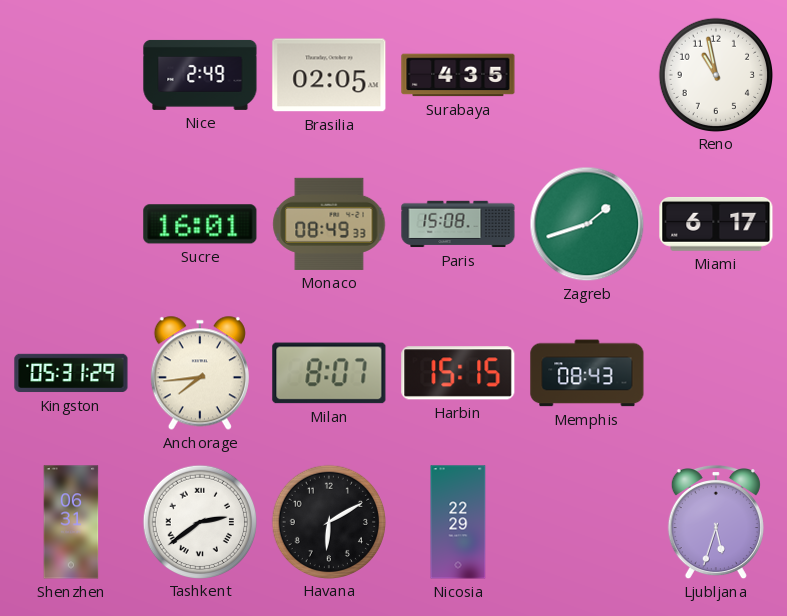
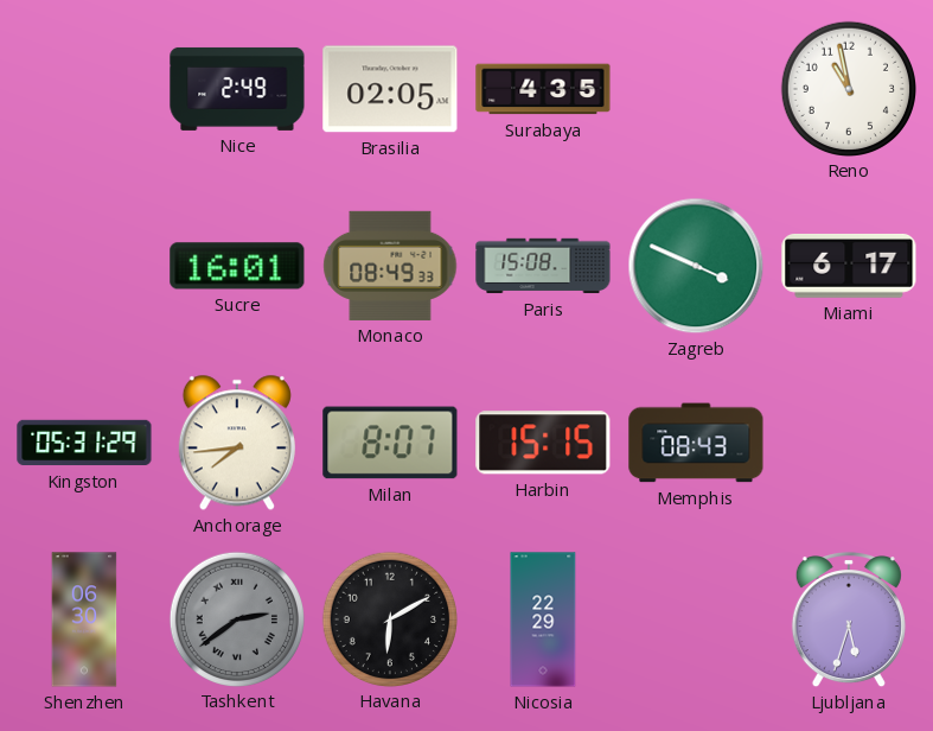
Zagreb: 1:42 -> 3:49 (696, 266)
Shenzhen: 06:31 -> 06:30 (84, 619)
Tashkent dial: white -> grey (236, 618)
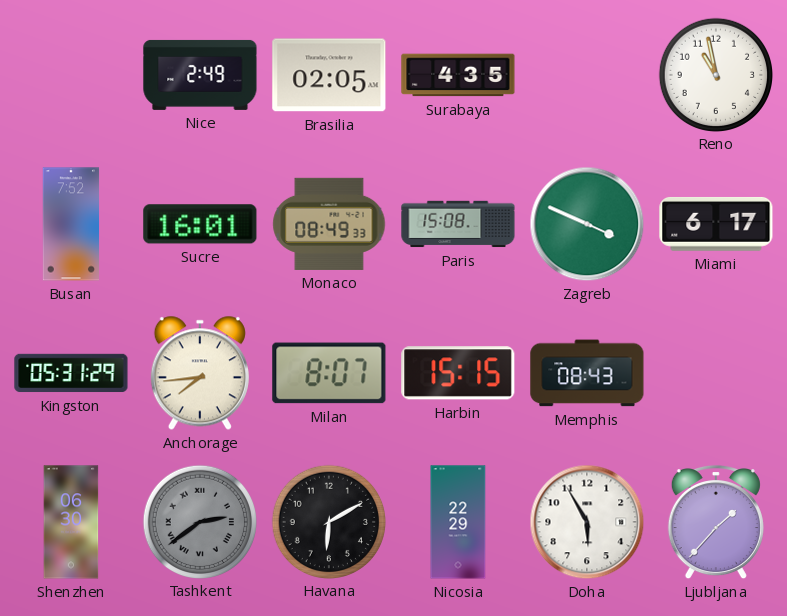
Busan: none -> 7:52 (71, 224)
Doha: none -> 5:55 (587, 522)
Ljubljana: 5:33 -> 1:37 (716, 522)
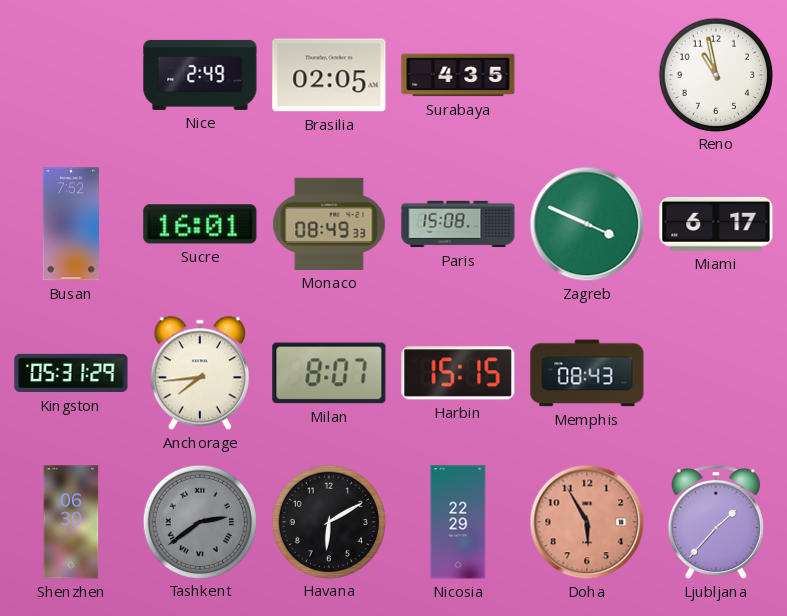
Doha dial: white -> salmon (587, 522)
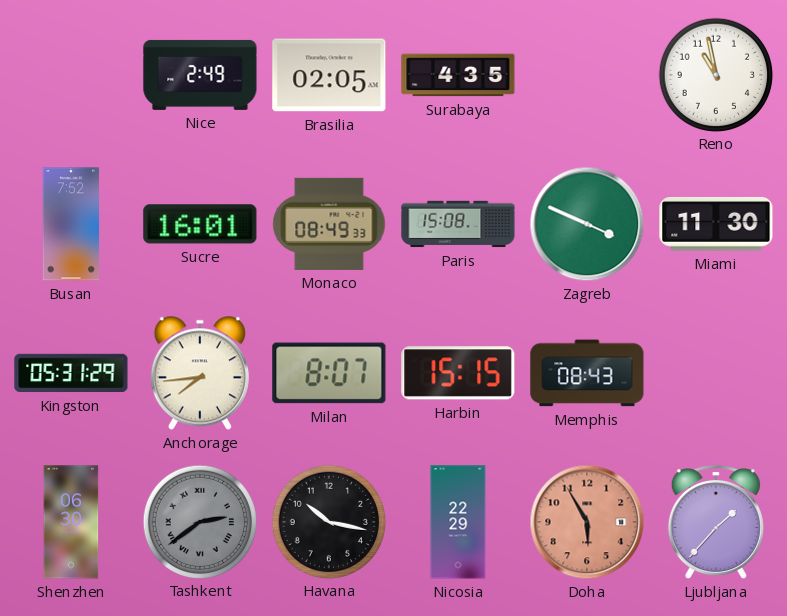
Miami: 6:17 -> 11:30 (716, 224)
Havana: 6:10 -> 10:17 (328, 521)
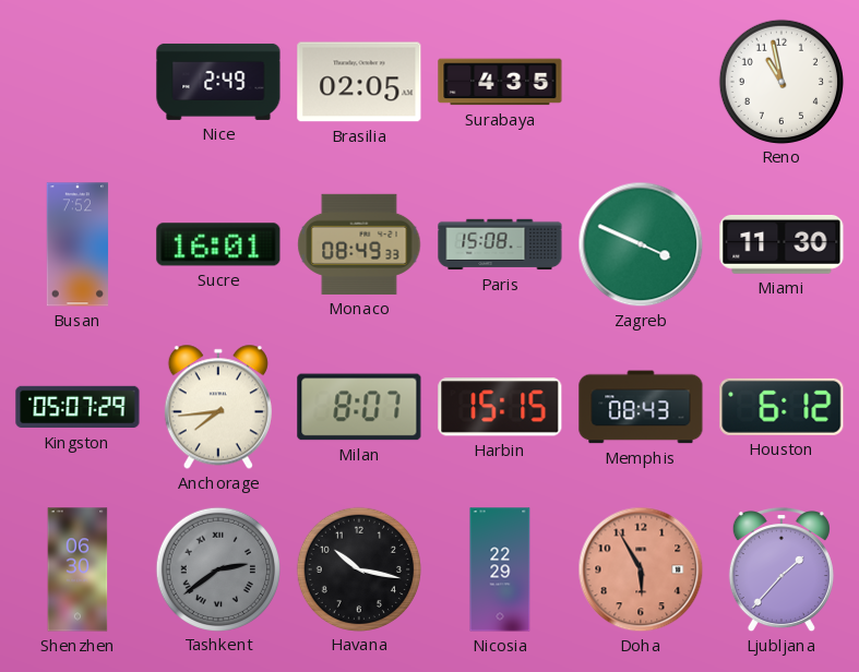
Kingston: 05:31 -> 05:07 (77, 407)
Houston: none -> 6:12 (782, 407)
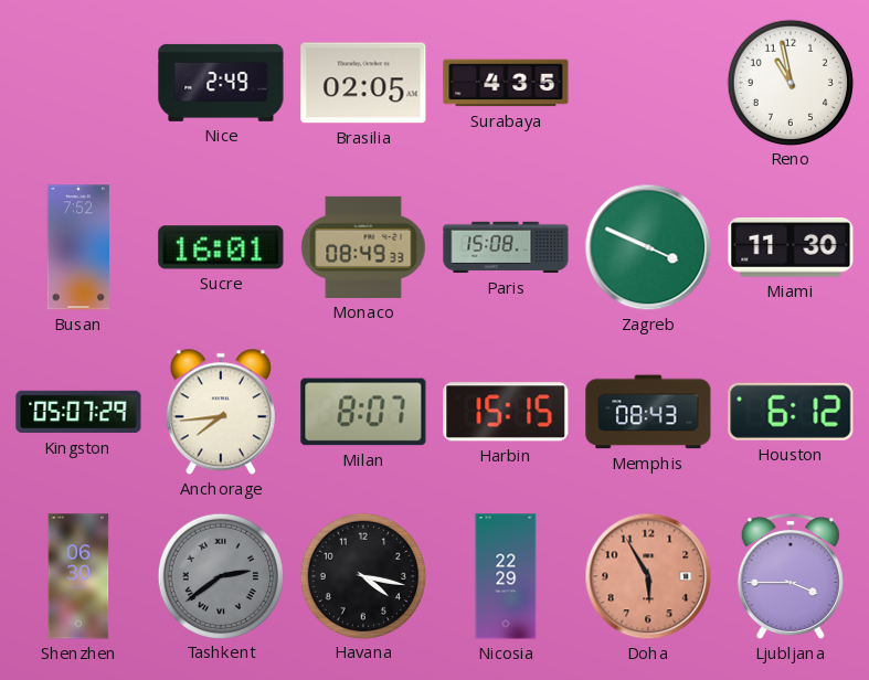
Havana: 10:17 -> 4:17 (362, 575)
Ljubljana: 1:37 -> 3:45 (791, 576)
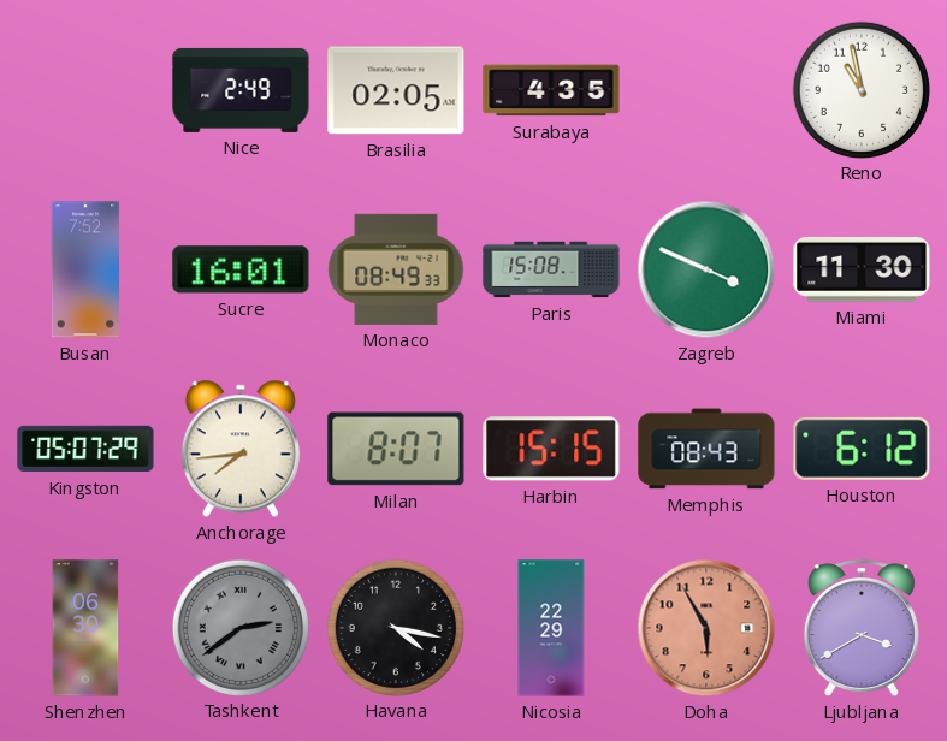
Ljubljana: 3:45 -> 3:40 (862, 628)
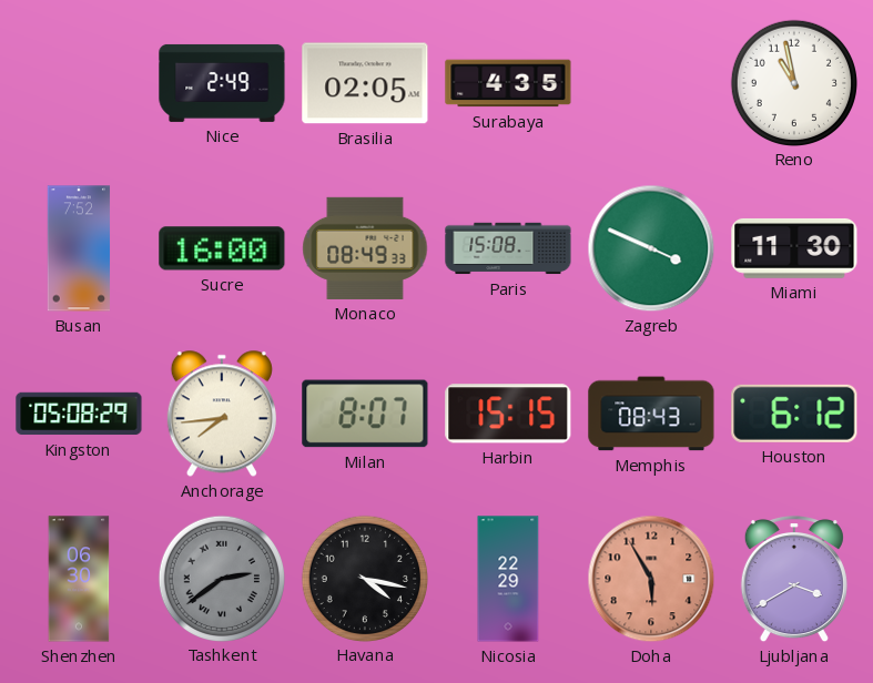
Sucre: 16:01 -> 16:00 (222, 248)
Kingston: 05:07 -> 05:08 (79, 414)
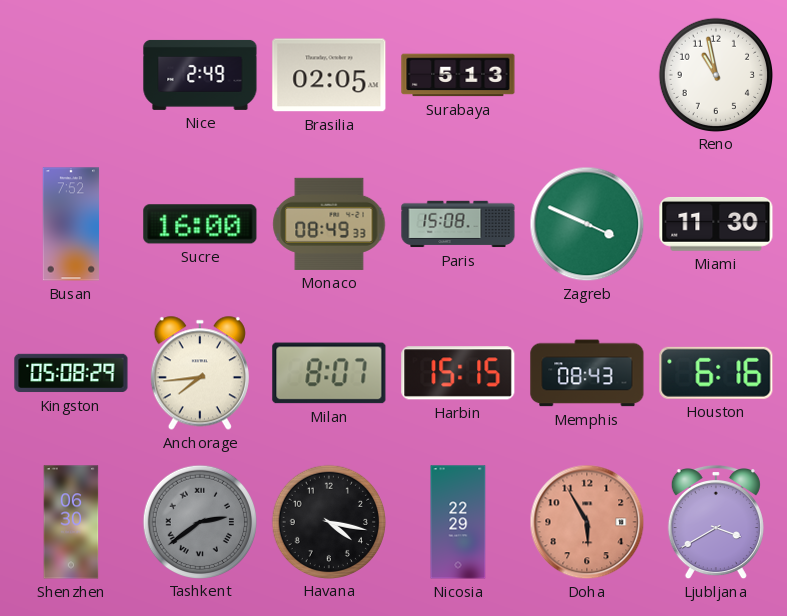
Surabaya: 4:35 -> 5:13 (458, 75)
Houston: 6:12 -> 6:16 (716, 373)
